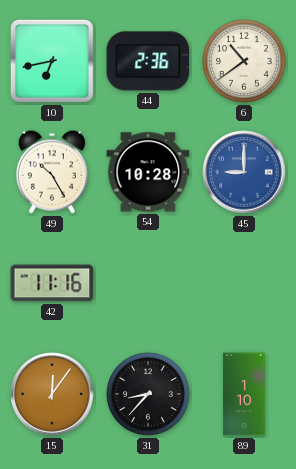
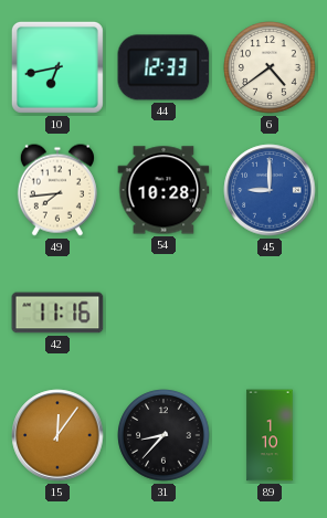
44: 2:36 -> 12:33 (163, 67)
6: 10:39 -> 4:39 (270, 67)
49: 10:25 -> 7:44 (57, 190)
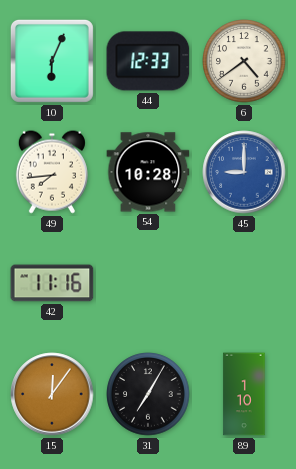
10: 6:43 -> 6:04 (52, 61)
31: 8:37 -> 7:05 (148, 394)
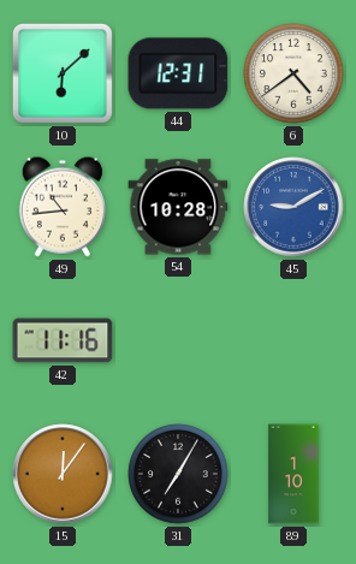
10: 6:04 -> 6:08 (63, 73)
44: 12:33 -> 12:31 (178, 73)
49: 7:44 -> 10:44 (63, 207)
45: 9:00 -> 9:10 (293, 207)
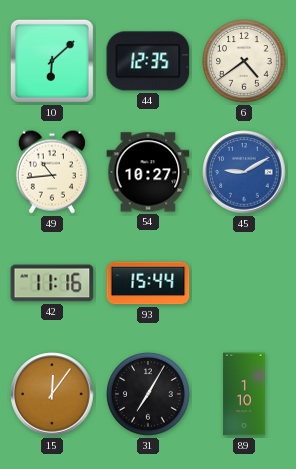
44: 12:31 -> 12:35 (148, 61)
54: 10:28 -> 10:27 (148, 172)
93: none -> 15:44 (148, 283)
